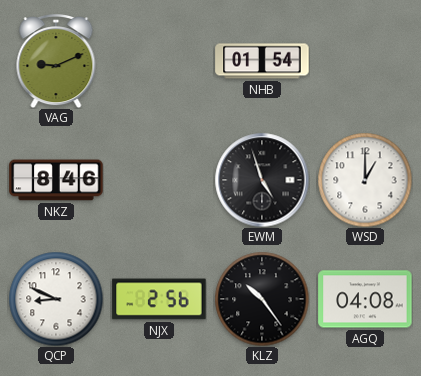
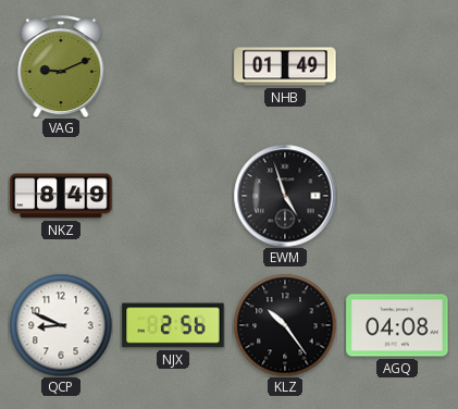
NHB: 01:54 -> 01:49 (285, 66)
NKZ: 8:46 -> 8:49 (61, 196)
WSD: 1:00 -> none (365, 180)
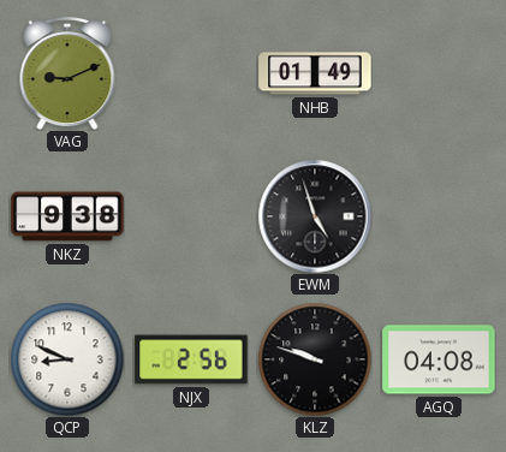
NKZ: 8:49 -> 9:38 (67, 216)
KLZ: 10:24 -> 9:48 (315, 359)
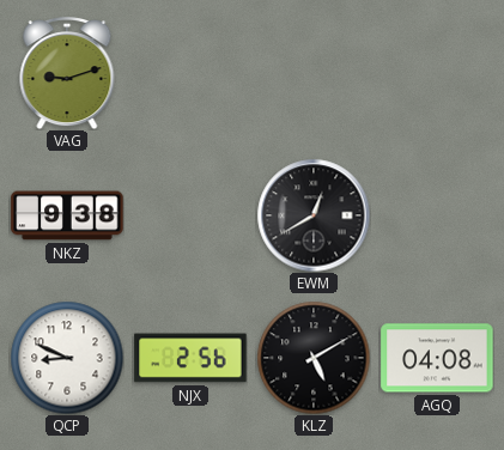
VAG: 9:11 -> 9:12 (67, 74)
NHB: 01:49 -> none (315, 73)
EWM: 4:57 -> 12:40 (314, 215)
KLZ: 9:48 -> 5:10 (314, 358)
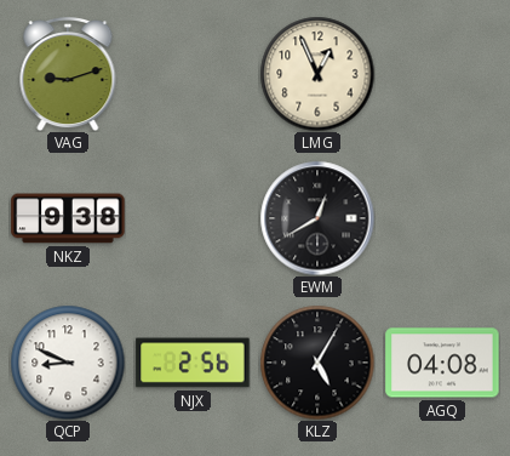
LMG: none -> 12:56 (317, 74)
KLZ: 5:10 -> 5:05 (317, 363)
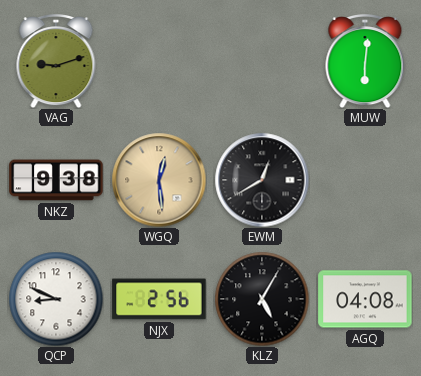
LMG: 12:56 -> none (317, 74)
MUW: none -> 6:01 (365, 62)
WGQ: none -> 12:29 (159, 180)
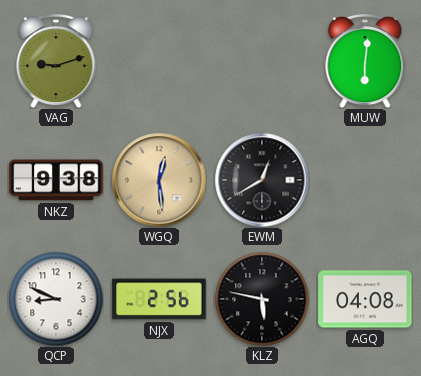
KLZ: 5:05 -> 5:47 (262, 299)
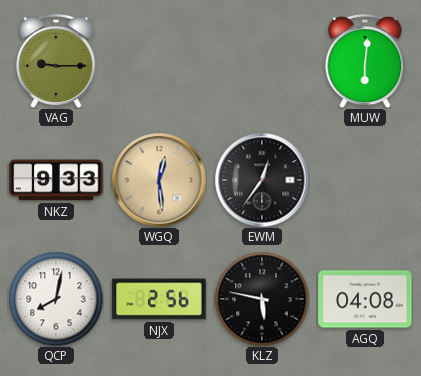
VAG: 9:12 -> 9:15 (56, 62)
NKZ: 9:38 -> 9:33 (56, 180)
EWM: 12:40 -> 12:36 (262, 180)
QCP: 8:49 -> 8:02 (56, 299)
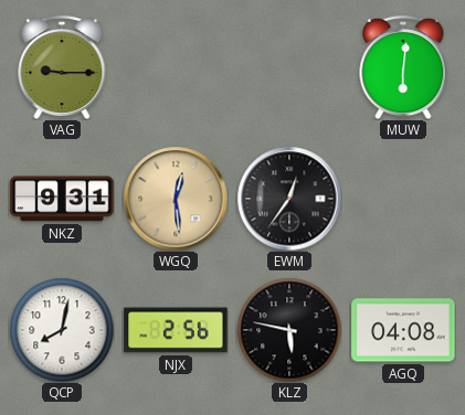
NKZ: 9:33 -> 9:31 (62, 199)
